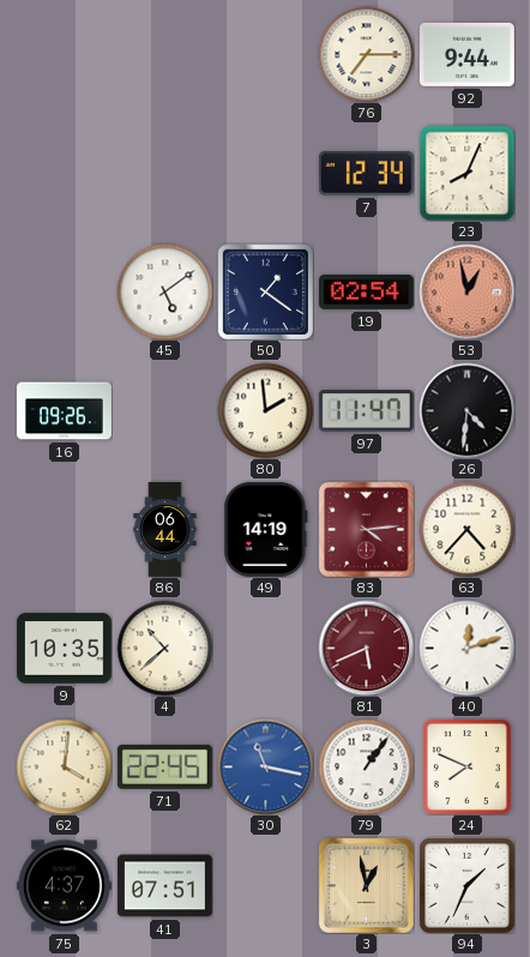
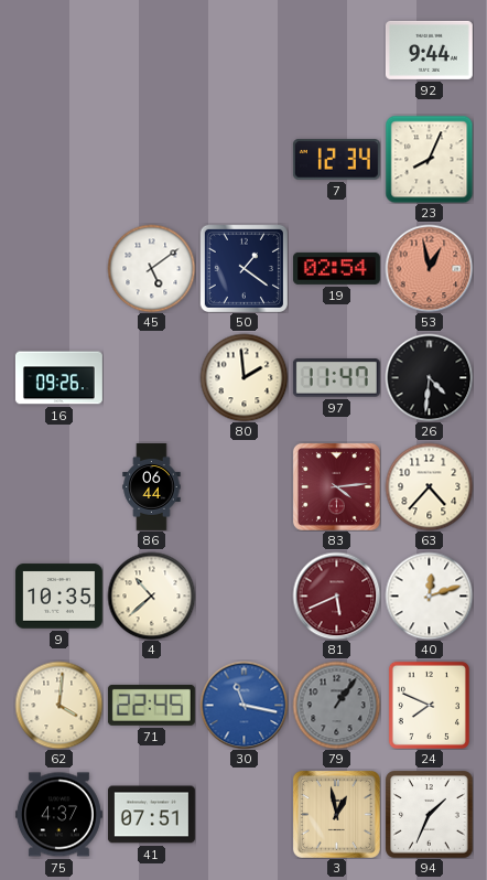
76: 7:15 -> none (366, 54)
49: 14:19 -> none (266, 529)
79 dial: white -> grey (336, 705)
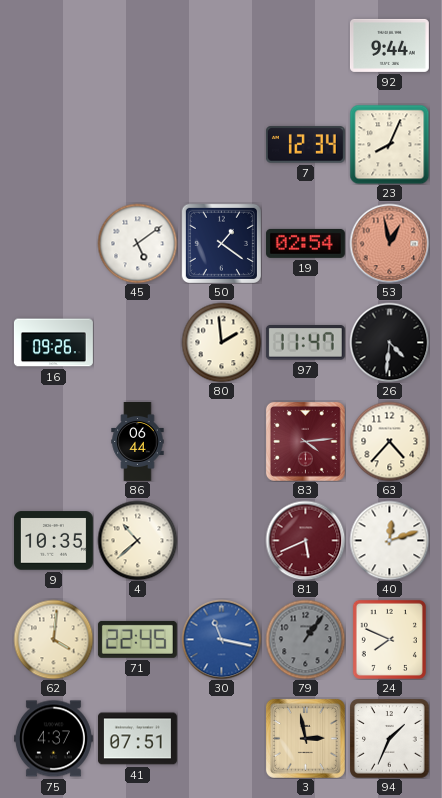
3: 12:58 -> 2:58 (305, 738)
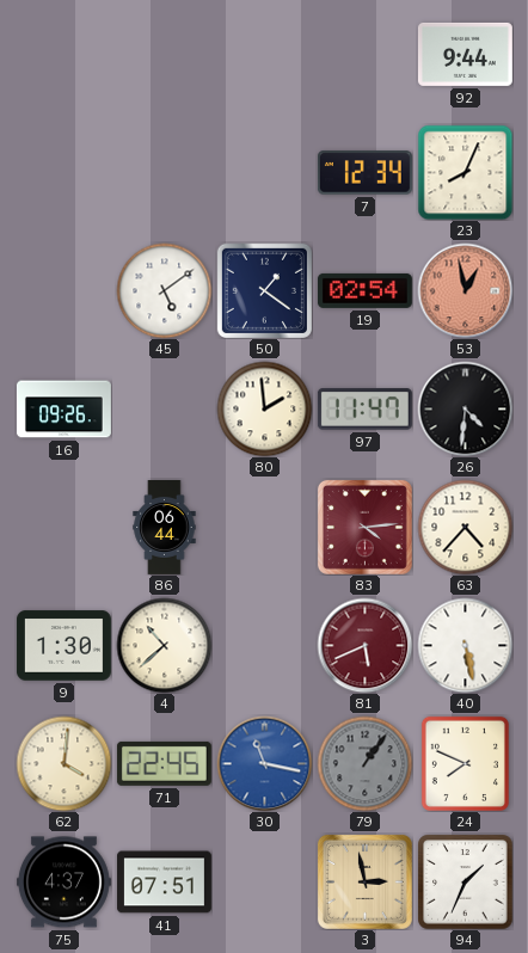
9: 10:35 -> 1:30 (63, 646)
40: 12:12 -> 5:28 (465, 645)
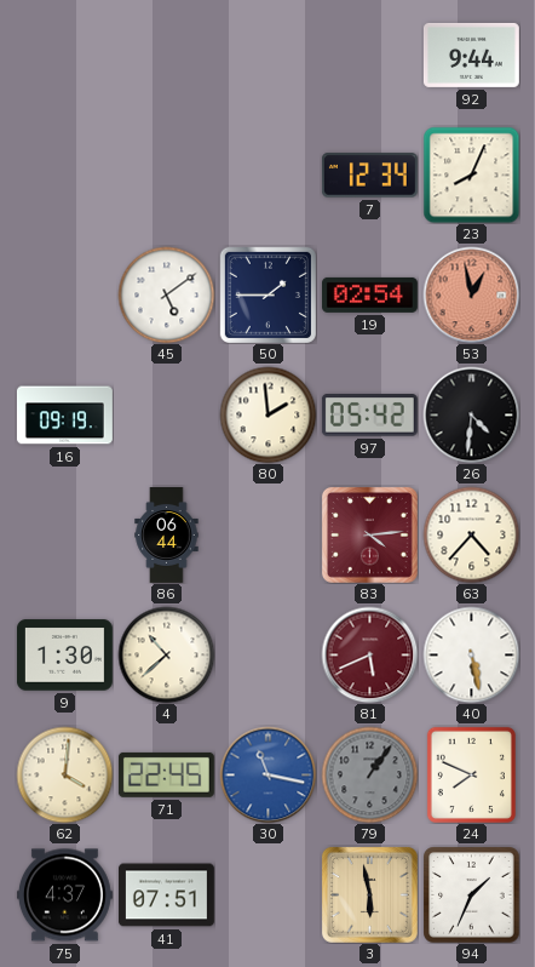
50: 1:21 -> 1:45 (267, 294)
16: 09:26 -> 09:19 (64, 416)
97: 11:47 -> 05:42 (369, 416)
3: 2:58 -> 5:58 (369, 894)
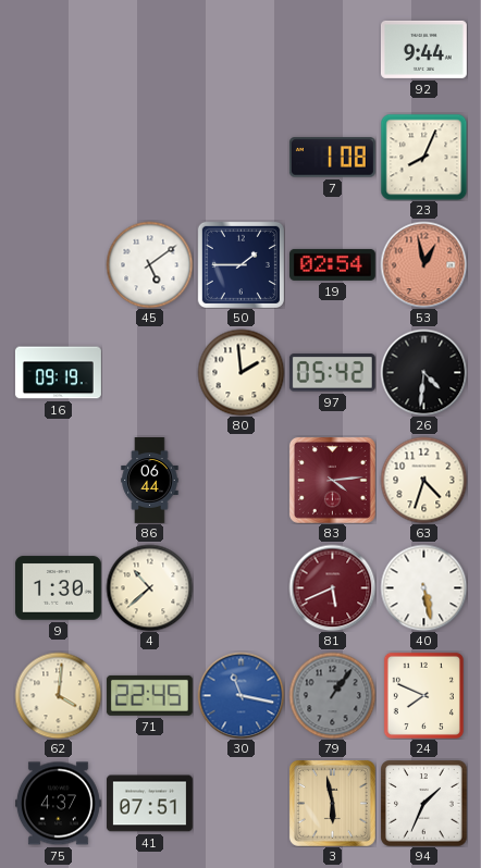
7: 12:34 -> 1:08 (332, 158)
63: 4:37 -> 4:33 (423, 480)
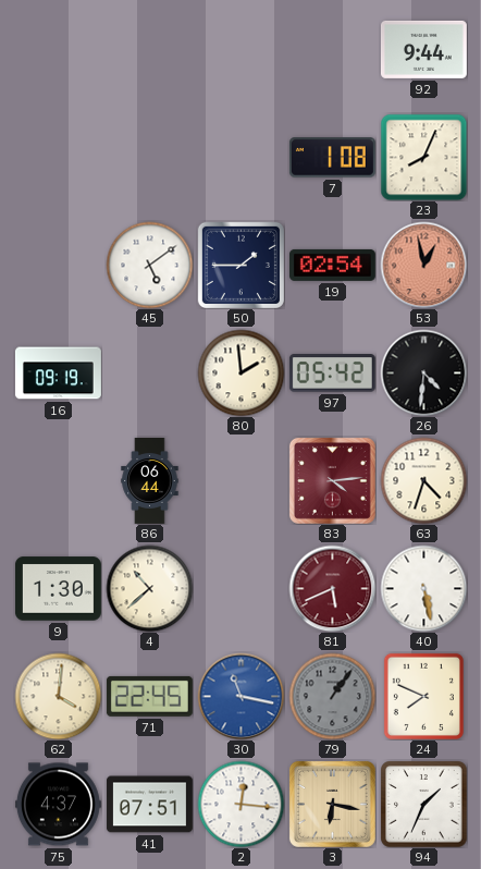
2: none -> 12:16 (240, 804)
3: 5:58 -> 6:17 (332, 804)
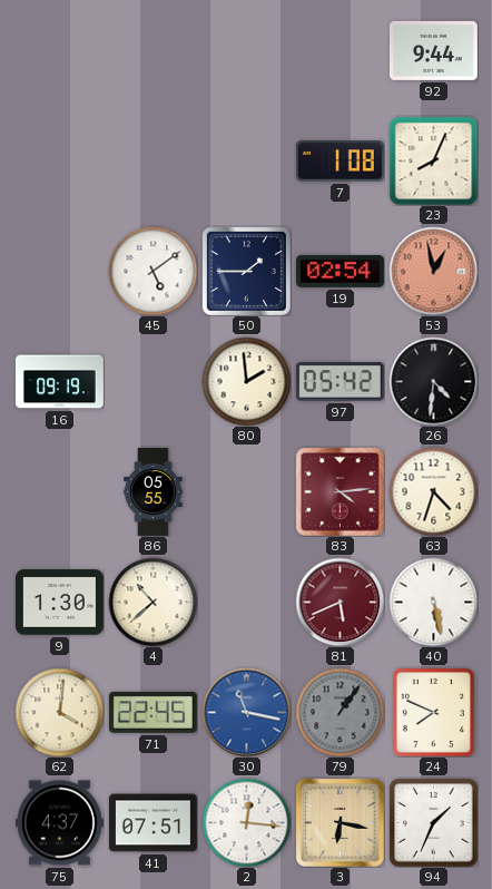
86: 06:44 -> 05:55 (154, 492)
